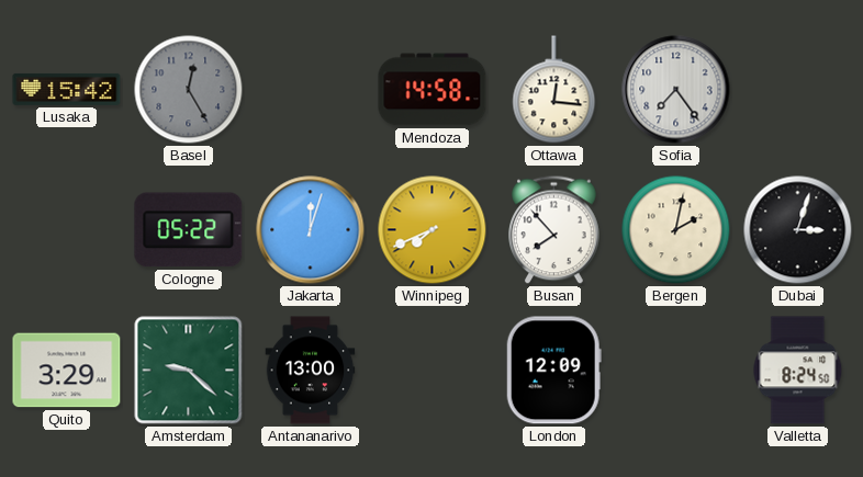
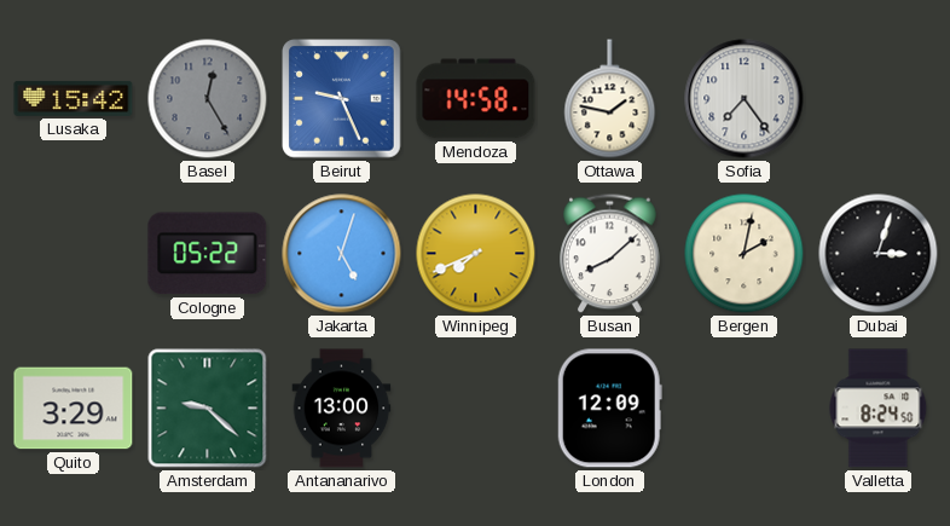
Beirut: none -> 9:26 (342, 99)
Ottawa: 12:16 -> 1:47 (610, 99)
Jakarta: 12:03 -> 5:03 (342, 254)
Busan: 7:53 -> 8:08 (610, 254)
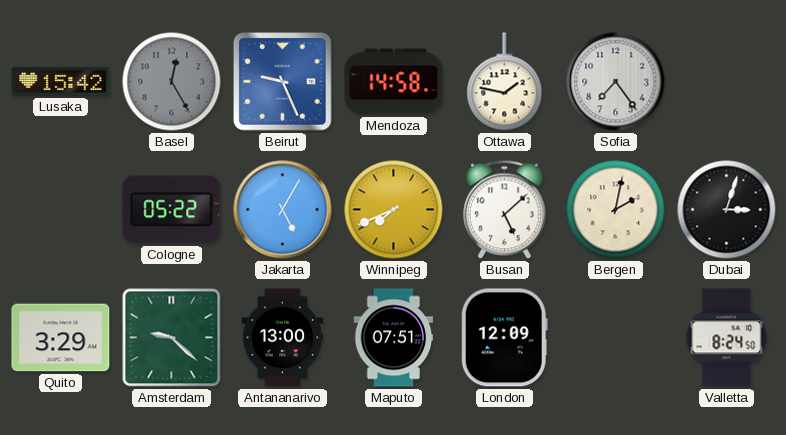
Jakarta: 5:03 -> 5:05 (283, 210)
Busan: 8:08 -> 5:08 (505, 210)
Maputo: none -> 07:51 (394, 338)
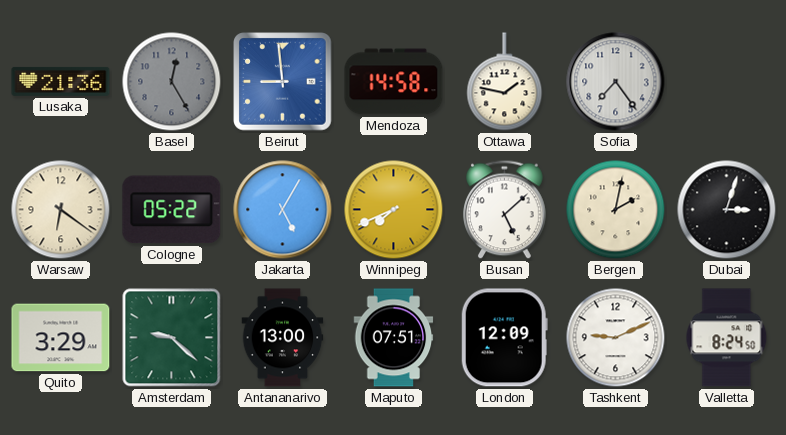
Lusaka: 15:42 -> 21:36 (61, 81)
Beirut: 9:26 -> 8:59 (283, 82)
Warsaw: none -> 6:21 (61, 210)
Tashkent: none -> 9:11 (616, 338)
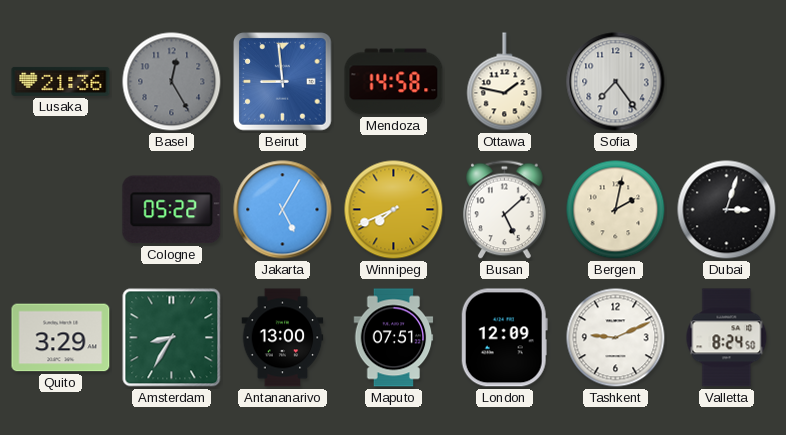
Warsaw: 6:21 -> none (61, 210)
Amsterdam: 9:22 -> 8:35 (172, 338)
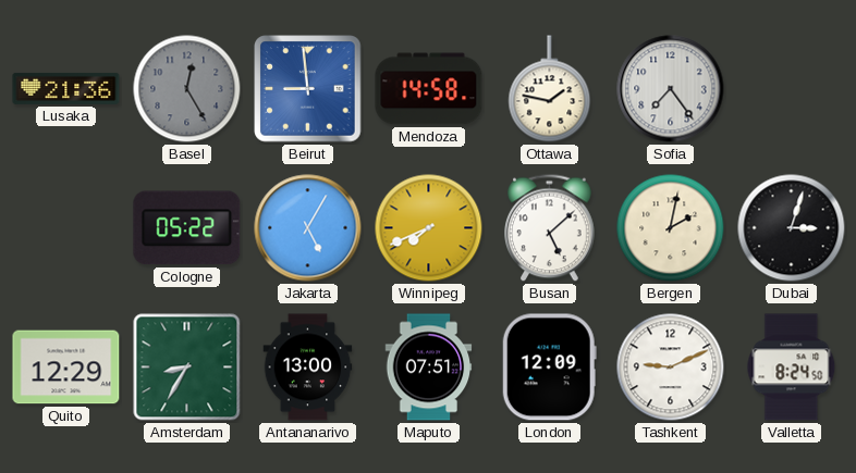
Quito: 3:29 -> 12:29 (66, 368)
